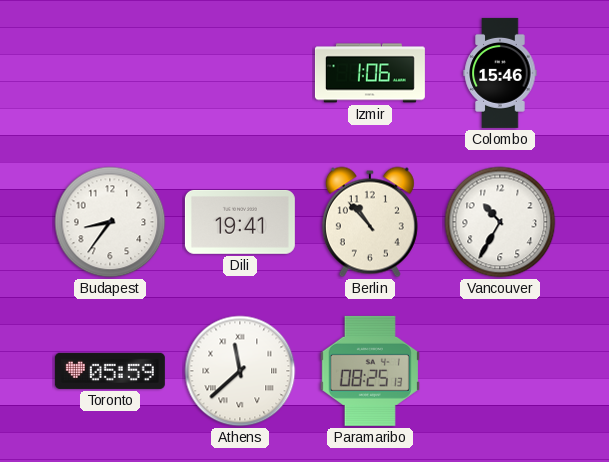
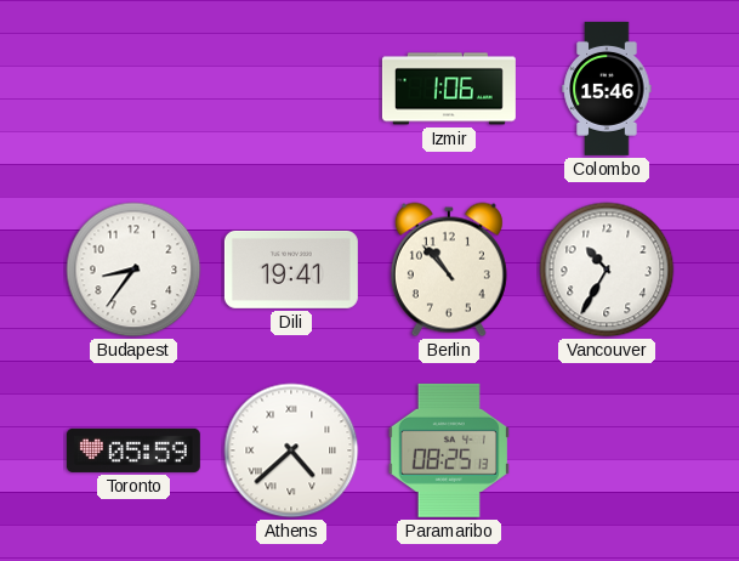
Athens: 11:38 -> 4:38 (291, 450)
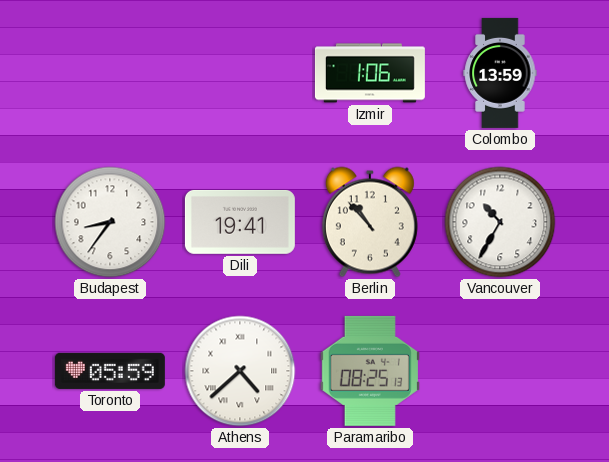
Colombo: 15:46 -> 13:59 (500, 73)
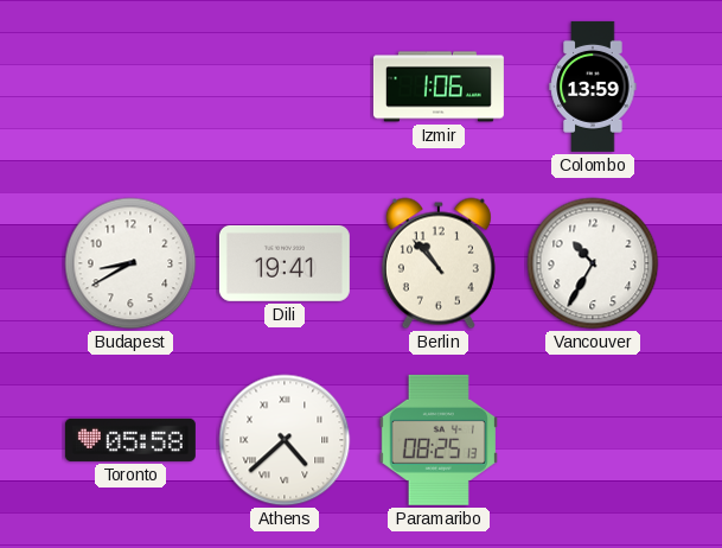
Budapest: 8:36 -> 8:40 (130, 263)
Toronto: 05:59 -> 05:58 (130, 440)
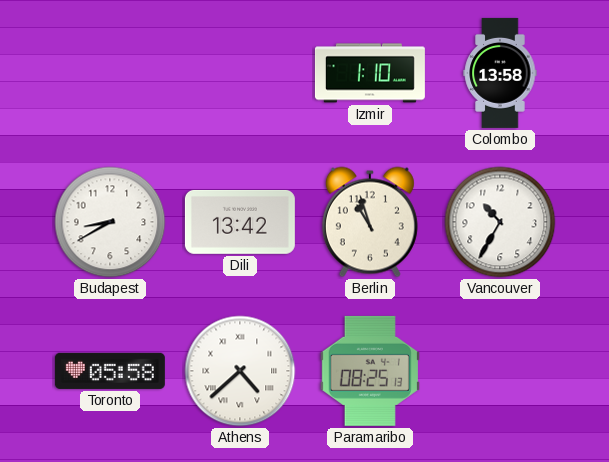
Izmir: 1:06 -> 1:10 (370, 73)
Colombo: 13:59 -> 13:58 (500, 73)
Dili: 19:41 -> 13:42 (240, 222)
Berlin: 10:53 -> 10:57 (370, 222)
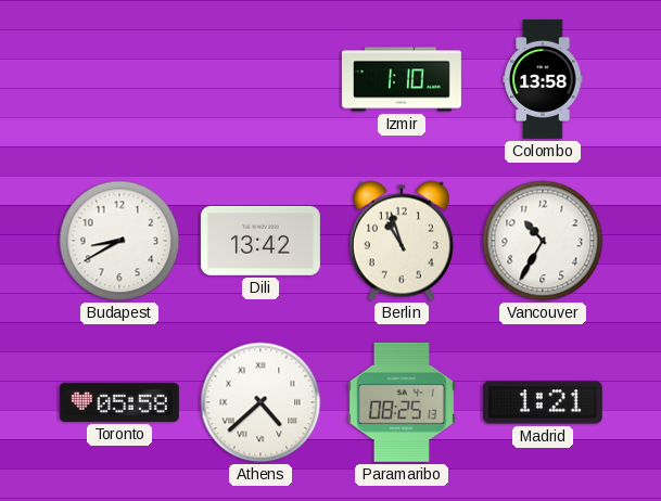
Madrid: none -> 1:21 (543, 402)
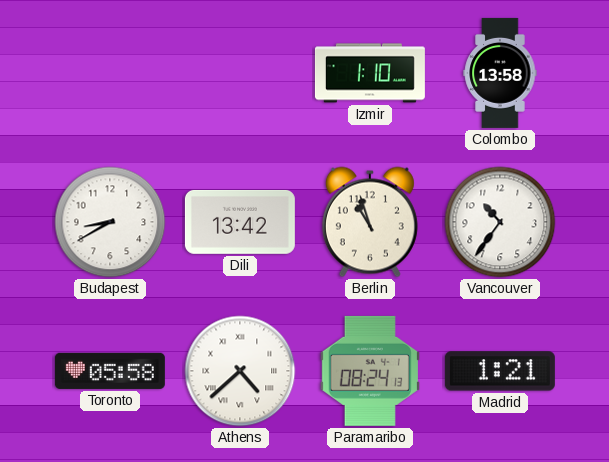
Vancouver: 10:35 -> 10:36 (500, 222)
Paramaribo: 08:25 -> 08:24 (370, 371)
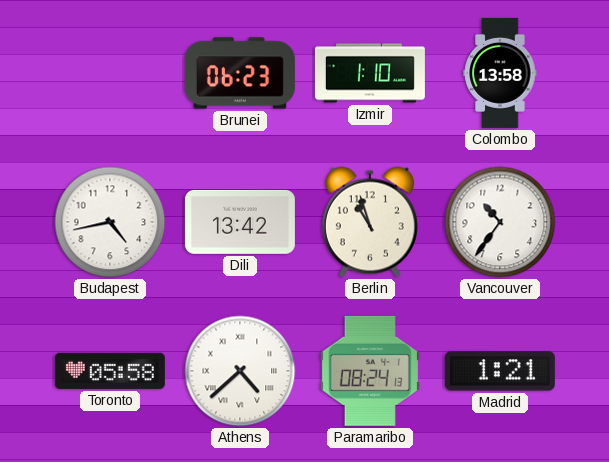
Brunei: none -> 06:23 (240, 73)
Budapest: 8:40 -> 4:43 (110, 222)
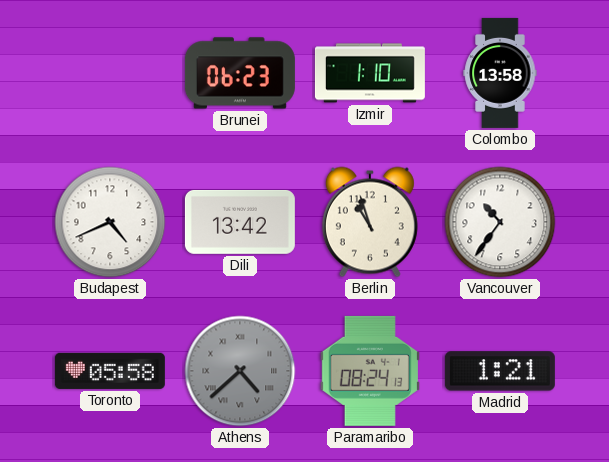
Budapest: 4:43 -> 4:41 (110, 222)
Athens dial: white -> grey (240, 371)
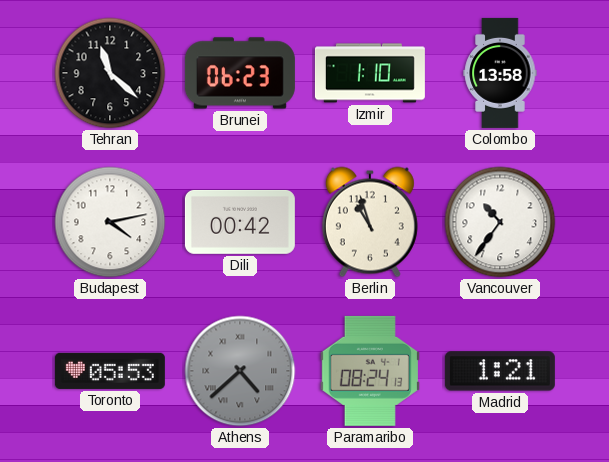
Tehran: none -> 11:22 (110, 73)
Budapest: 4:41 -> 4:13 (110, 222)
Dili: 13:42 -> 00:42 (240, 222)
Toronto: 05:58 -> 05:53 (110, 371)
